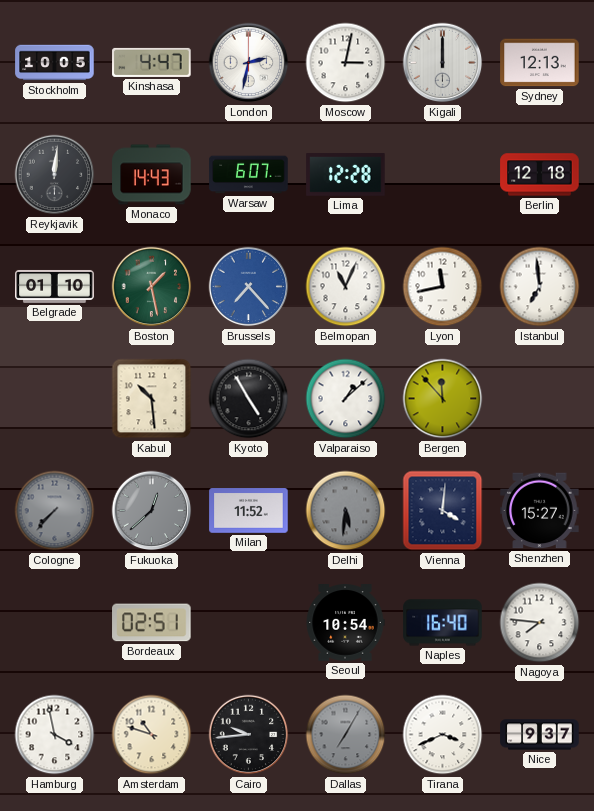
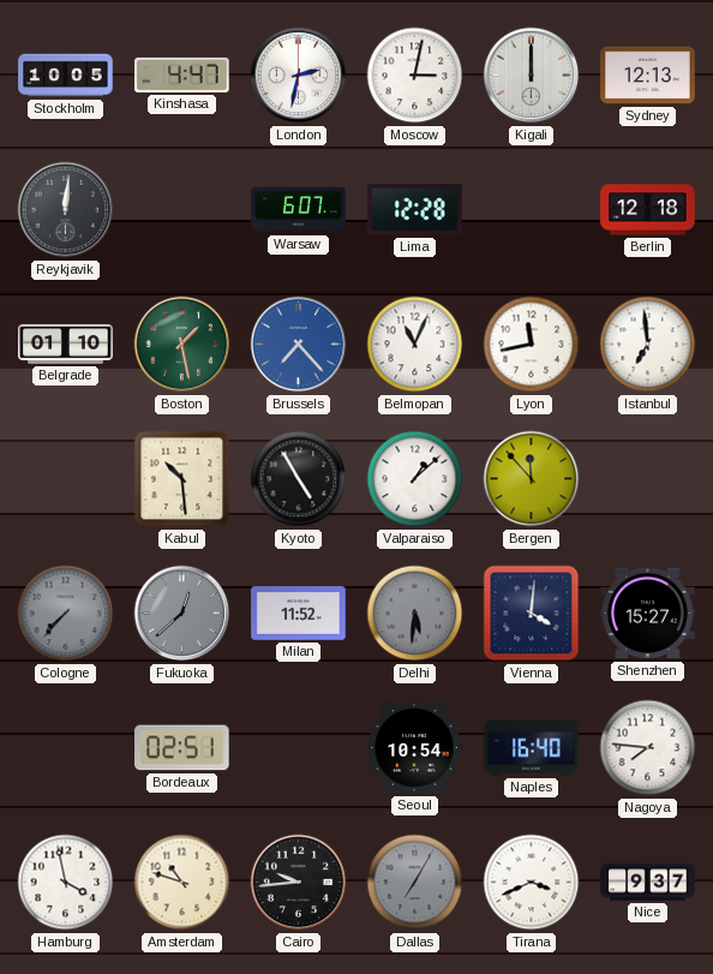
Monaco: 14:43 -> none (152, 175)
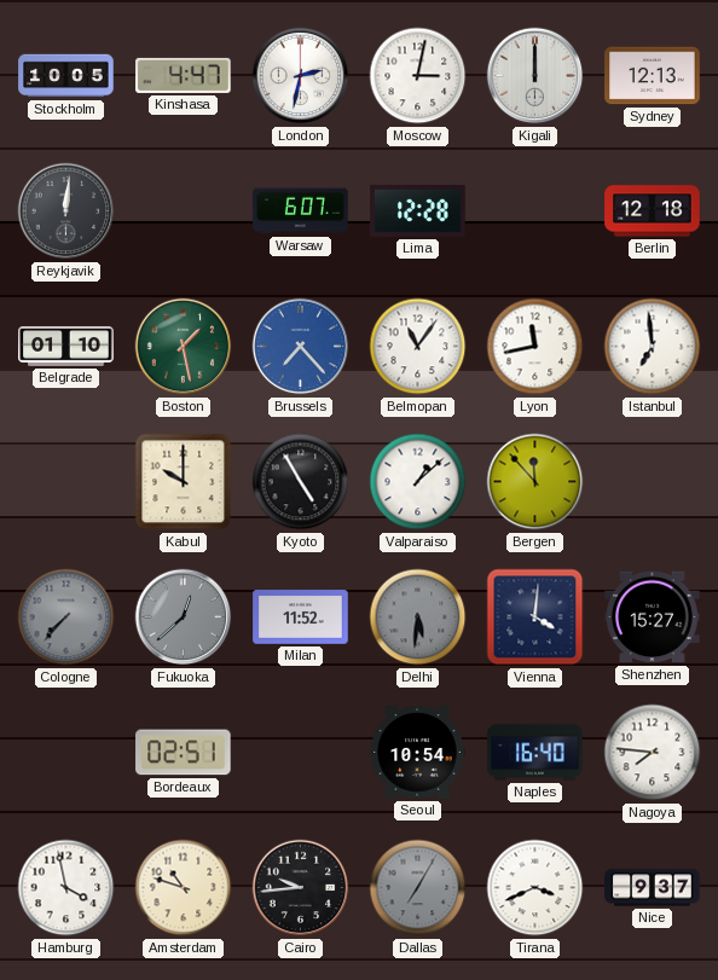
Belmopan: 11:04 -> 11:06 (418, 347)
Kabul: 10:29 -> 10:00 (184, 482)
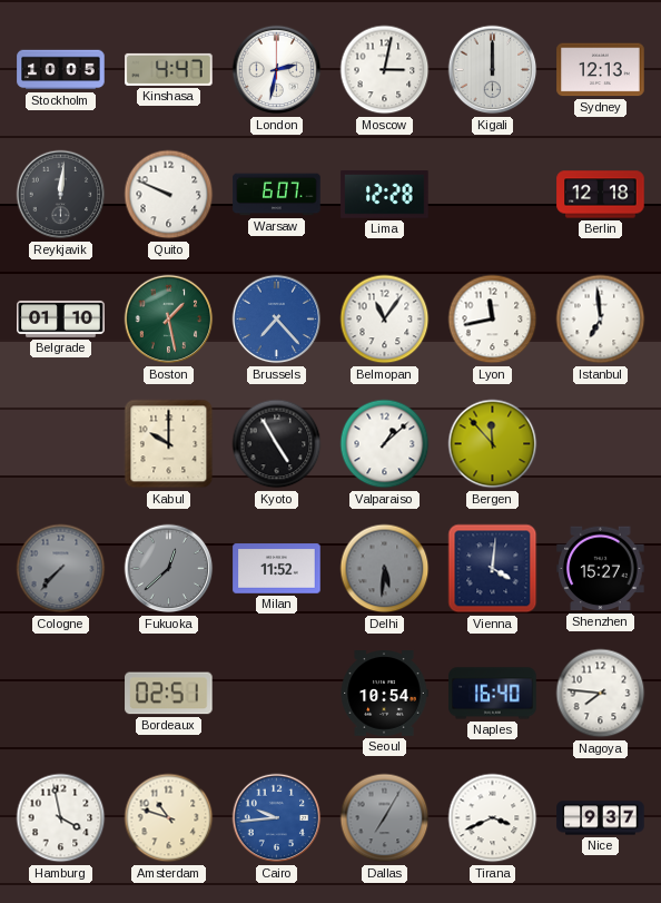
Quito: none -> 9:49 (169, 195)
Cairo dial: black -> blue (277, 818)
